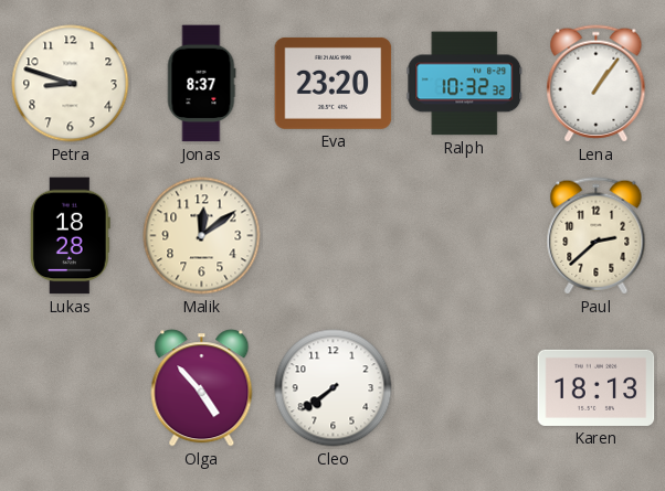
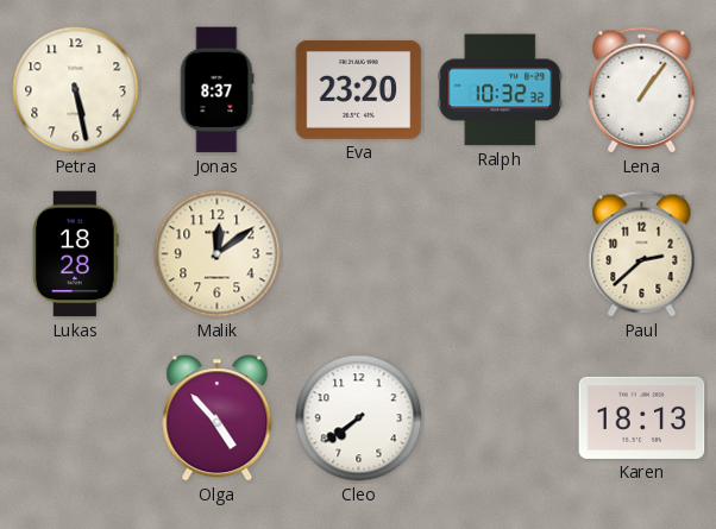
Petra: 8:48 -> 5:28 (76, 90)
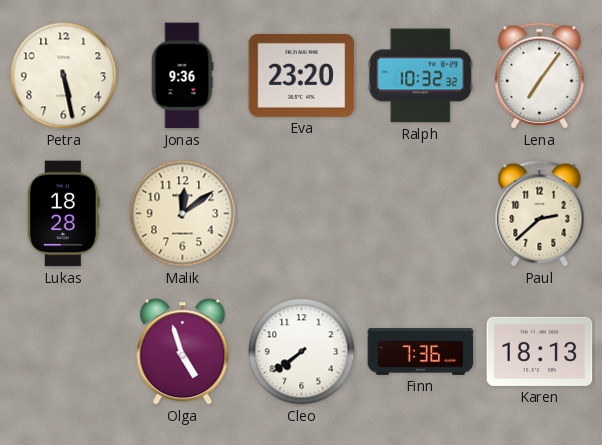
Jonas: 8:37 -> 9:36 (182, 76)
Lena: 1:06 -> 7:06 (540, 76)
Olga: 4:53 -> 4:57 (183, 352)
Finn: none -> 7:36 (421, 352)
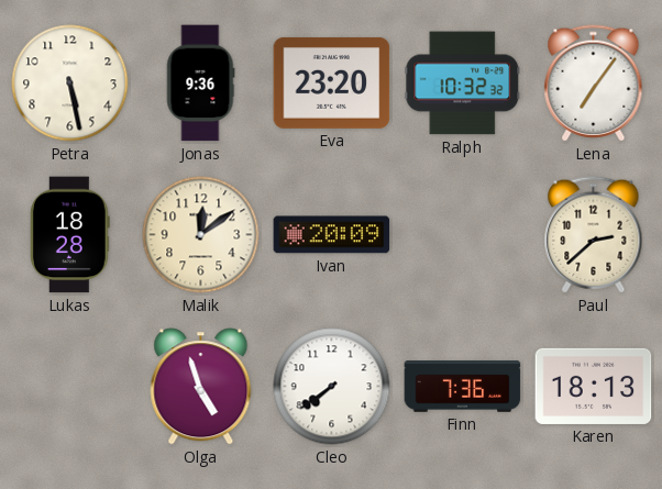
Ivan: none -> 20:09 (332, 235)
